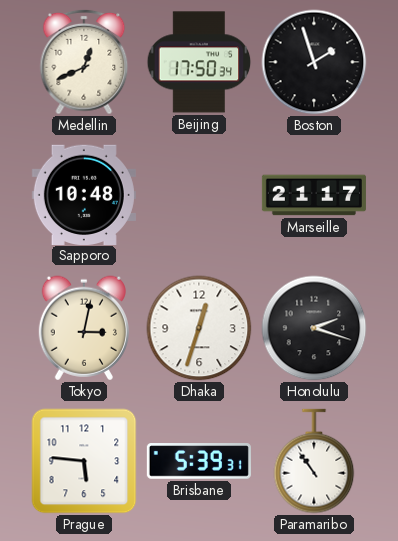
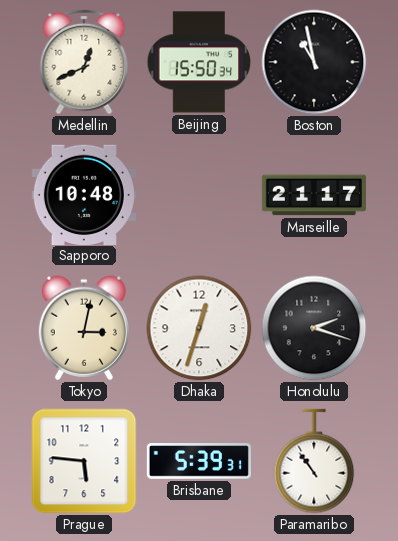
Beijing: 17:50 -> 15:50 (199, 62)
Boston: 1:57 -> 10:58 (314, 62)
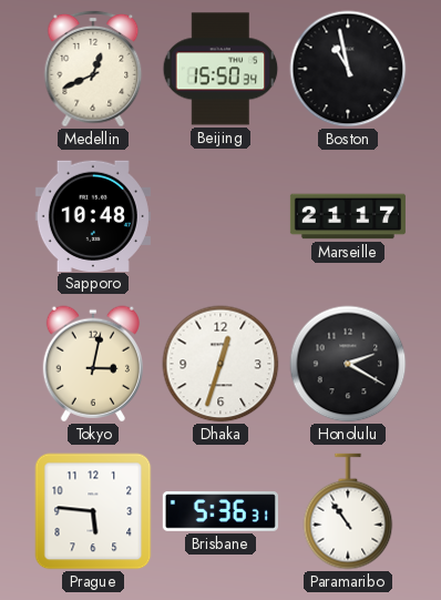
Honolulu: 2:18 -> 2:20 (348, 364)
Brisbane: 5:39 -> 5:36 (221, 511)
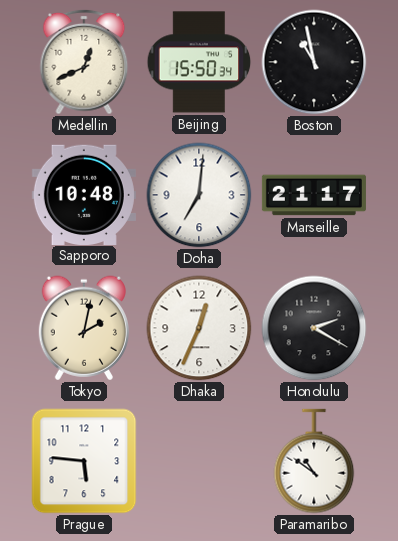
Doha: none -> 7:01 (199, 195)
Tokyo: 3:02 -> 2:02 (84, 328)
Dhaka: 12:33 -> 12:34 (199, 328)
Brisbane: 5:36 -> none (221, 511)
Paramaribo: 10:54 -> 10:51 (314, 461)
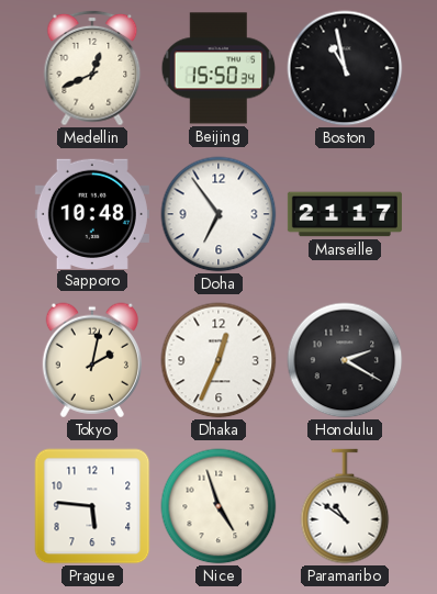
Doha: 7:01 -> 6:54 (218, 214)
Nice: none -> 4:57 (218, 506)
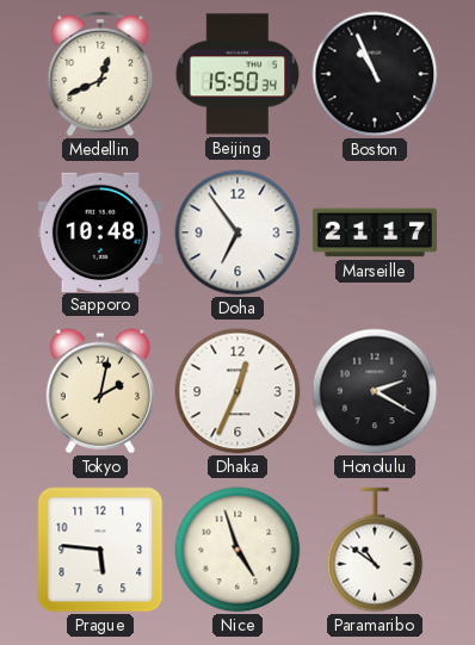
Boston: 10:58 -> 10:56 (375, 74)
